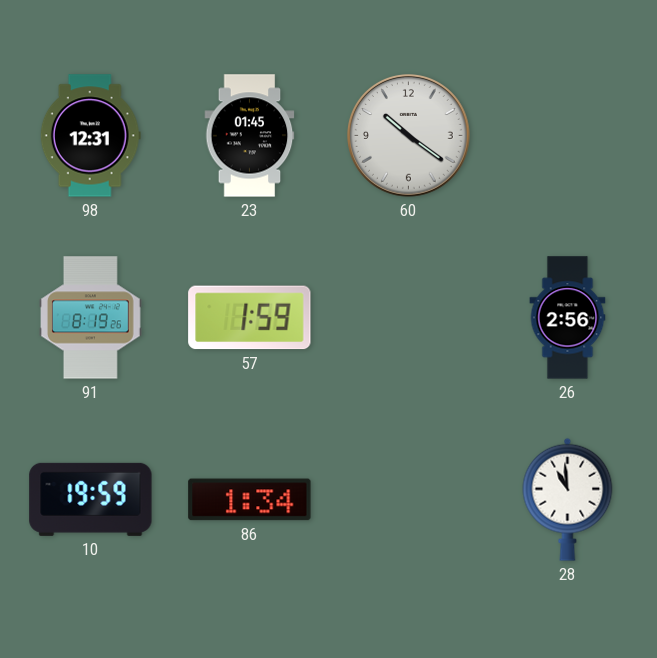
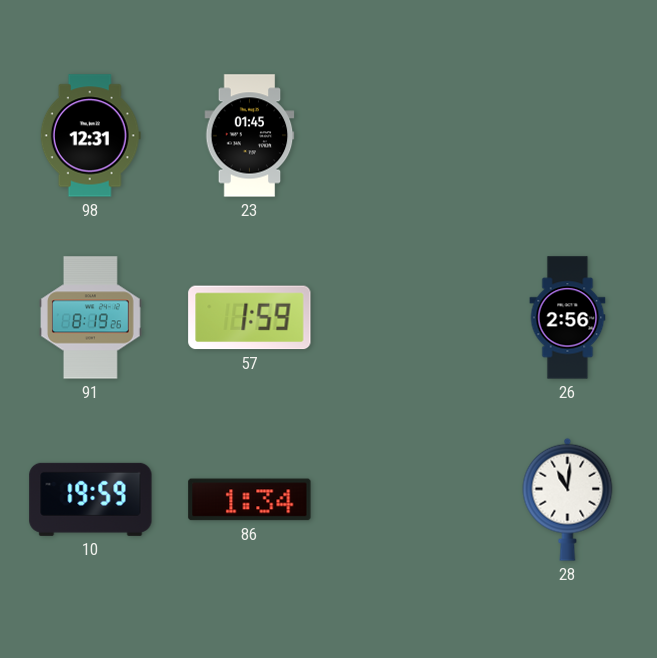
60: 10:21 -> none (409, 136)
28: 10:59 -> 11:01 (568, 499)
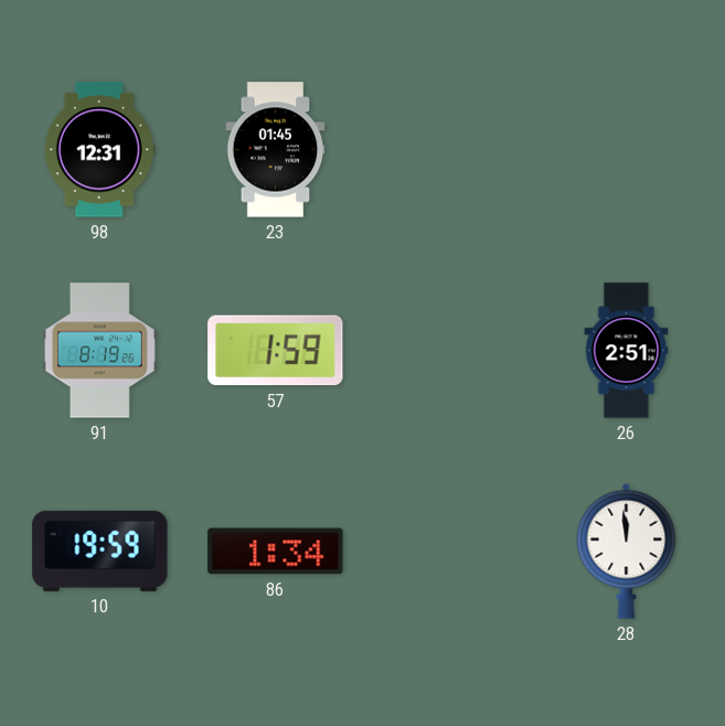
26: 2:56 -> 2:51 (627, 351)
28: 11:01 -> 11:59 (627, 551)
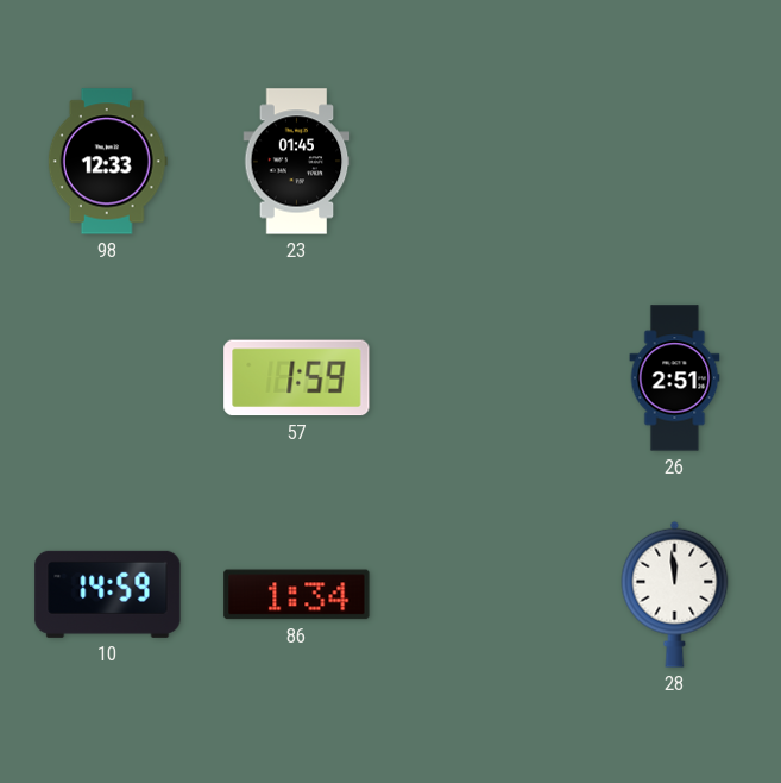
98: 12:31 -> 12:33 (107, 162)
91: 8:19 -> none (100, 351)
10: 19:59 -> 14:59 (108, 594)
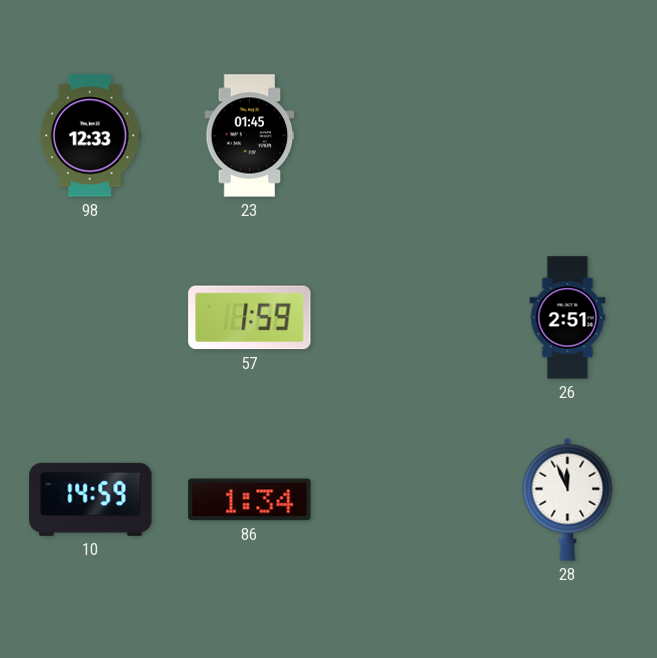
28: 11:59 -> 11:56 (568, 499)
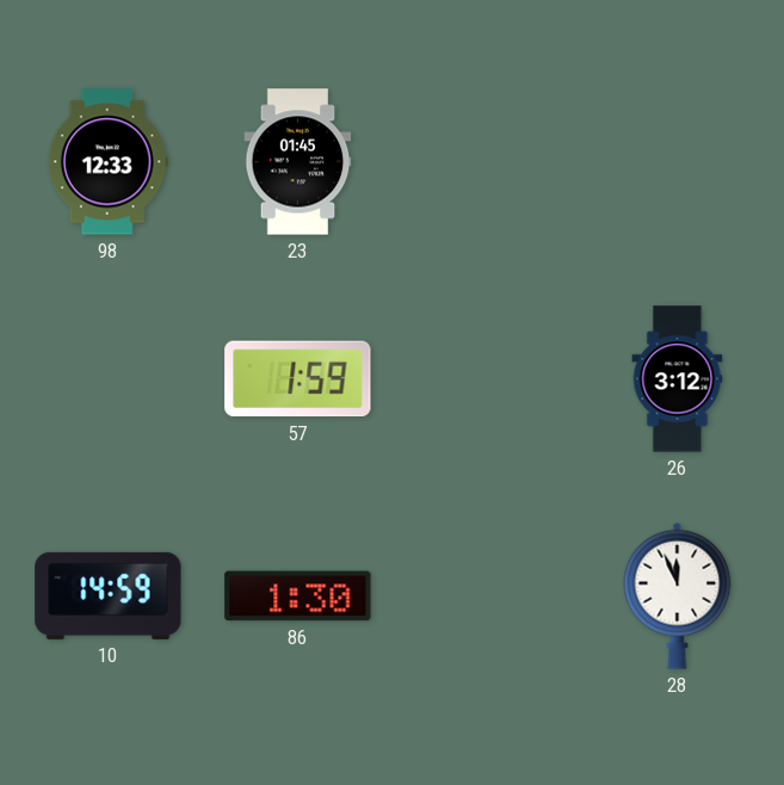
26: 2:51 -> 3:12 (678, 379)
86: 1:34 -> 1:30 (298, 597)
